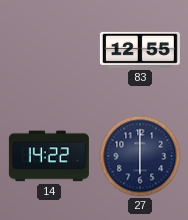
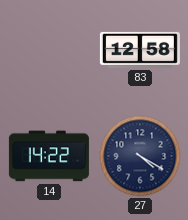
83: 12:55 -> 12:58 (140, 50)
27: 6:00 -> 4:20 (140, 156)
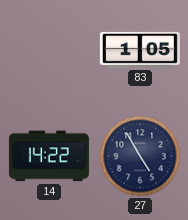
83: 12:58 -> 1:05 (140, 50)
27: 4:20 -> 4:55 (140, 156)
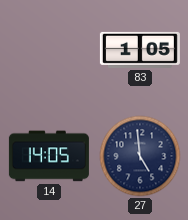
14: 14:22 -> 14:05 (49, 156)
27: 4:55 -> 4:59 (140, 156)
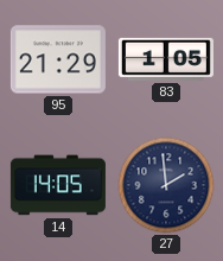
95: none -> 21:29 (58, 59)
27: 4:59 -> 1:59 (166, 185)
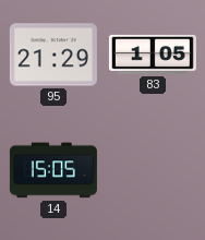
14: 14:05 -> 15:05 (53, 170)
27: 1:59 -> none (166, 185)
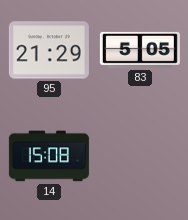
83: 1:05 -> 5:05 (140, 50)
14: 15:05 -> 15:08 (49, 156)
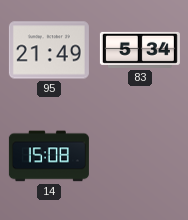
95: 21:29 -> 21:49 (49, 50)
83: 5:05 -> 5:34 (140, 50)
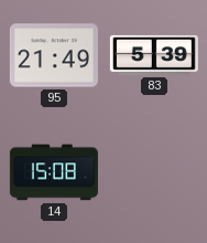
83: 5:34 -> 5:39 (154, 55)
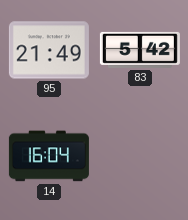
83: 5:39 -> 5:42 (140, 50)
14: 15:08 -> 16:04 (49, 156)
